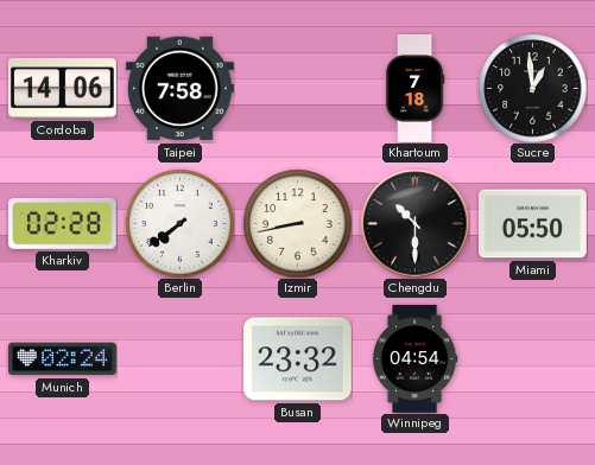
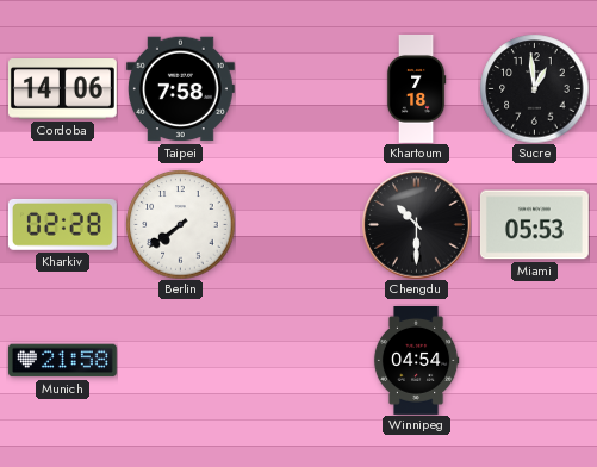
Izmir: 8:43 -> none (297, 223)
Miami: 05:50 -> 05:53 (534, 225)
Munich: 02:24 -> 21:58 (62, 361)
Busan: 23:32 -> none (297, 359)
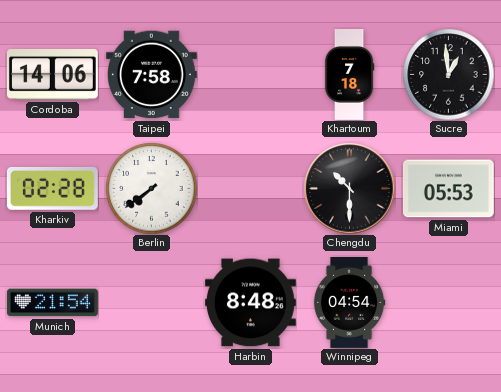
Munich: 21:58 -> 21:54 (52, 303)
Harbin: none -> 8:48 (250, 303)
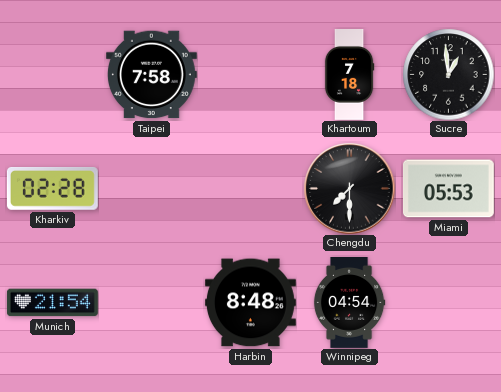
Cordoba: 14:06 -> none (52, 75)
Berlin: 7:39 -> none (151, 188)
Chengdu: 10:30 -> 7:30 (349, 188)
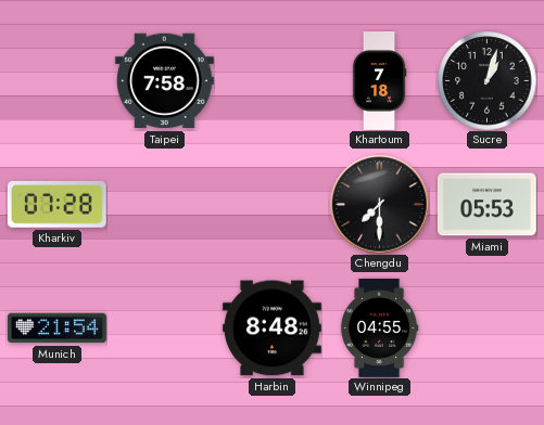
Sucre: 12:59 -> 1:03 (486, 80)
Kharkiv: 02:28 -> 07:28 (56, 204)
Winnipeg: 04:54 -> 04:55 (379, 329)
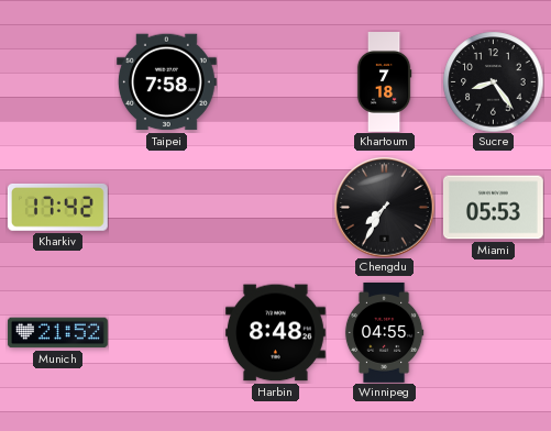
Sucre: 1:03 -> 8:24 (493, 81)
Kharkiv: 07:28 -> 17:42 (57, 207)
Chengdu: 7:30 -> 7:35 (384, 207)
Munich: 21:54 -> 21:52 (57, 333)
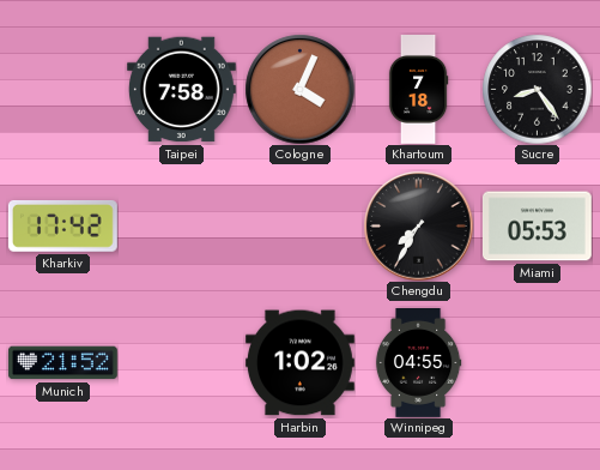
Cologne: none -> 4:04 (299, 89)
Harbin: 8:48 -> 1:02 (299, 363)
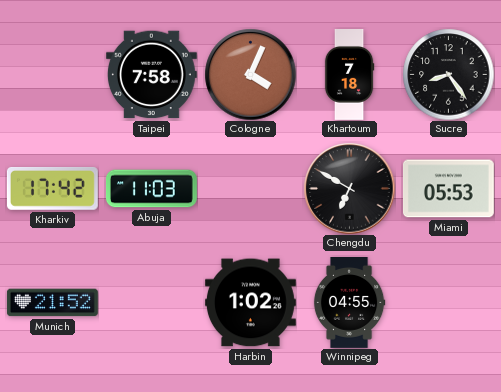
Abuja: none -> 11:03 (151, 189)
Chengdu: 7:35 -> 6:50 (349, 188)
